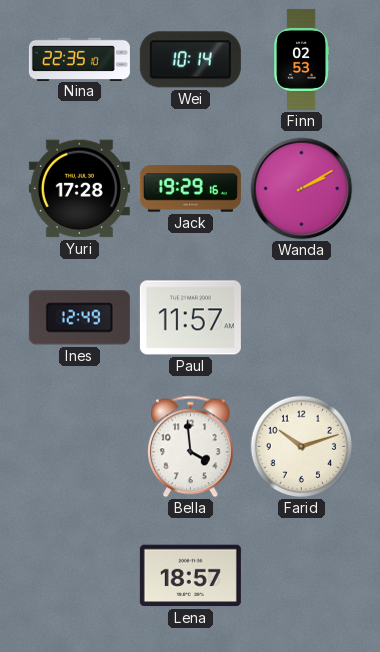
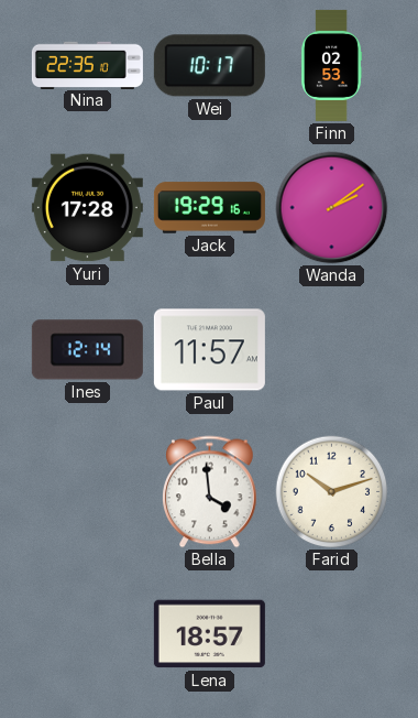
Wei: 10:14 -> 10:17 (209, 66)
Wanda: 2:10 -> 2:09 (332, 208)
Ines: 12:49 -> 12:14 (87, 350)
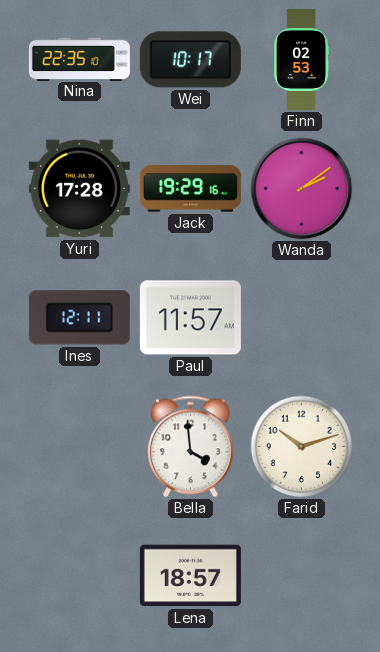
Ines: 12:14 -> 12:11 (79, 318)
